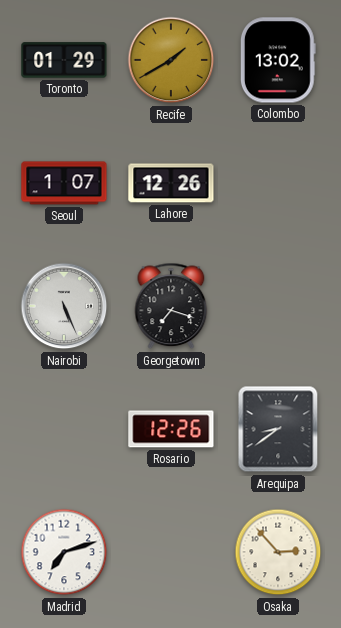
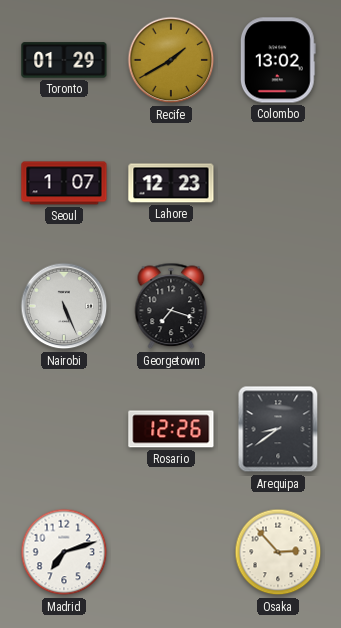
Lahore: 12:26 -> 12:23 (171, 183)
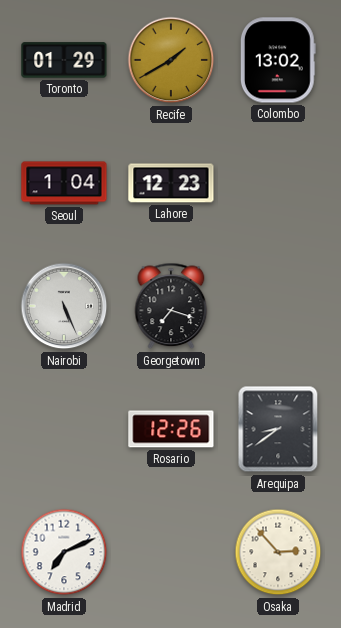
Seoul: 1:07 -> 1:04 (64, 183)
Madrid: 7:12 -> 7:11 (64, 552)
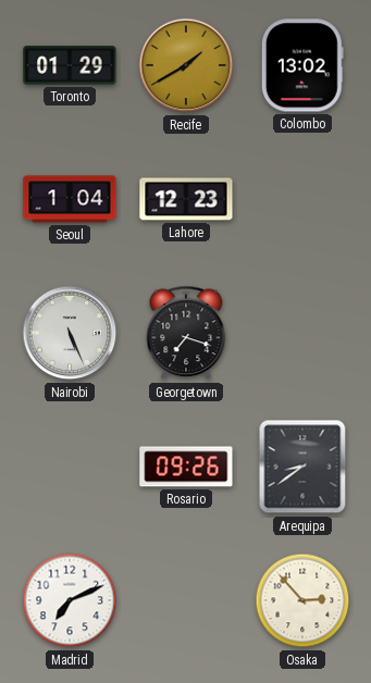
Rosario: 12:26 -> 09:26 (186, 467)
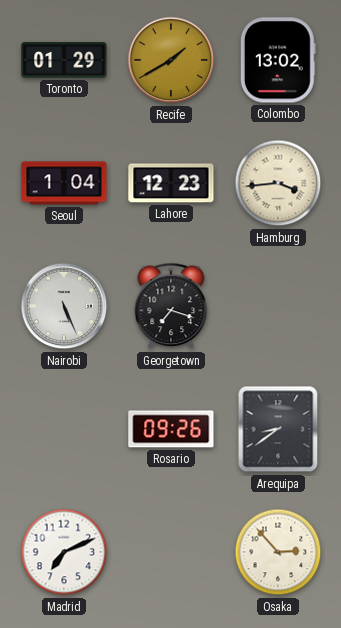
Hamburg: none -> 3:44 (278, 183)
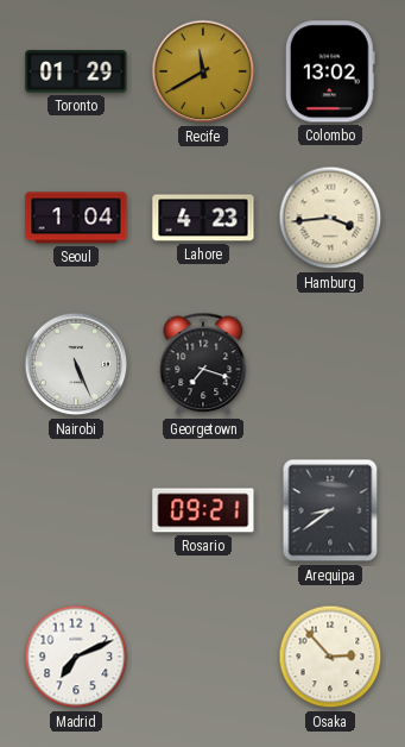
Recife: 1:40 -> 11:40 (203, 71)
Lahore: 12:23 -> 4:23 (203, 218)
Rosario: 09:26 -> 09:21 (203, 510)
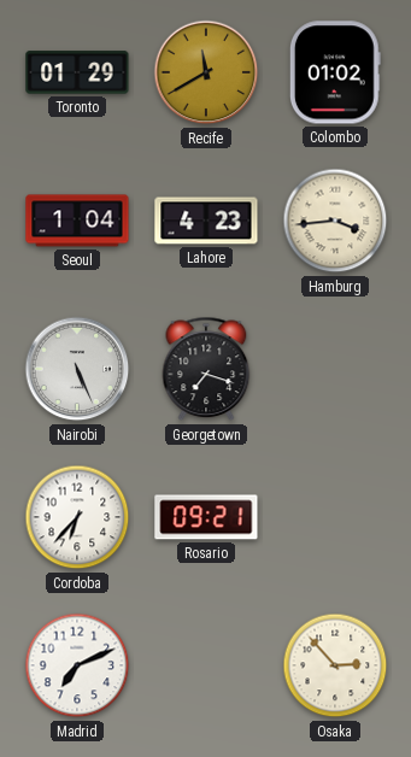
Colombo: 13:02 -> 01:02 (335, 72)
Cordoba: none -> 6:37 (77, 517)
Arequipa: 8:39 -> none (330, 510)
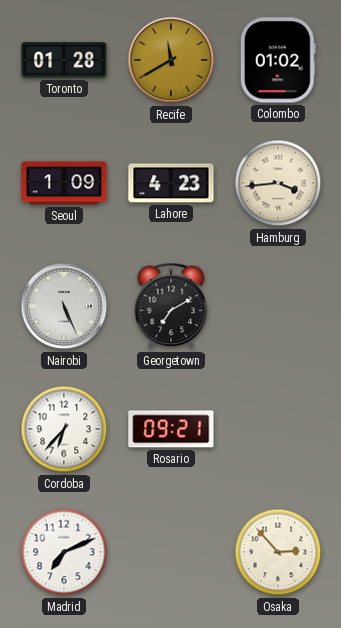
Toronto: 01:29 -> 01:28 (64, 60)
Seoul: 1:04 -> 1:09 (64, 183)
Georgetown: 7:18 -> 7:10 (171, 306)
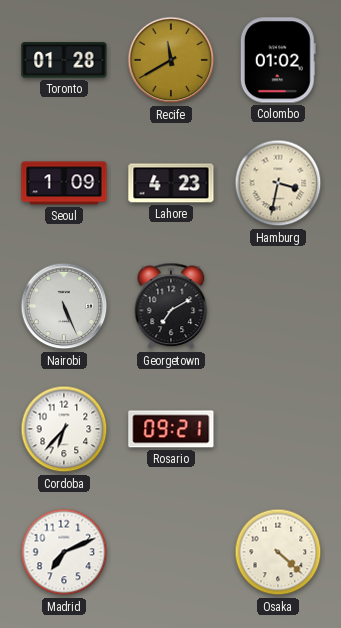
Hamburg: 3:44 -> 3:32 (278, 183)
Osaka: 2:53 -> 4:22 (278, 552)
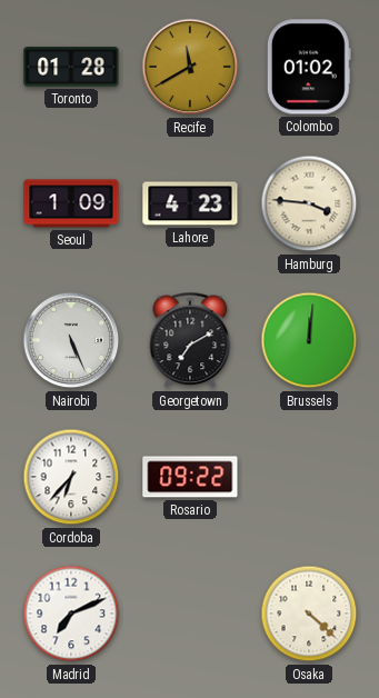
Hamburg: 3:32 -> 3:46 (309, 203)
Brussels: none -> 12:01 (309, 340)
Rosario: 09:21 -> 09:22 (190, 477)
